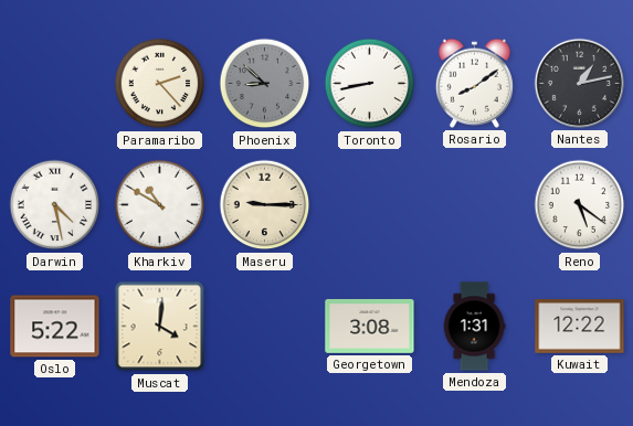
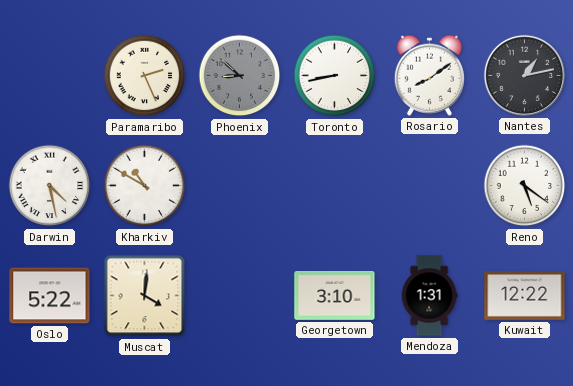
Paramaribo: 2:23 -> 2:26 (145, 76)
Maseru: 9:15 -> none (265, 205)
Georgetown: 3:08 -> 3:10 (335, 295)
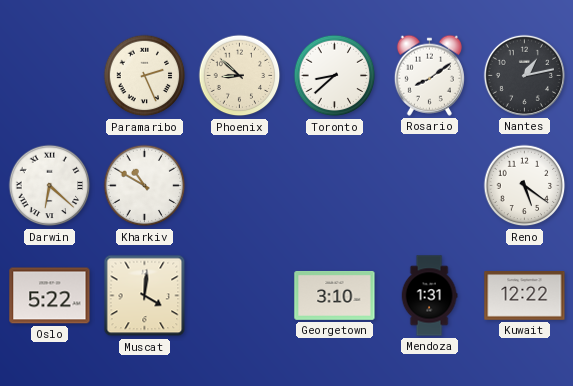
Phoenix dial: grey -> cream (240, 76)
Toronto: 8:43 -> 8:38 (335, 76)
Darwin: 4:28 -> 6:22 (50, 186)
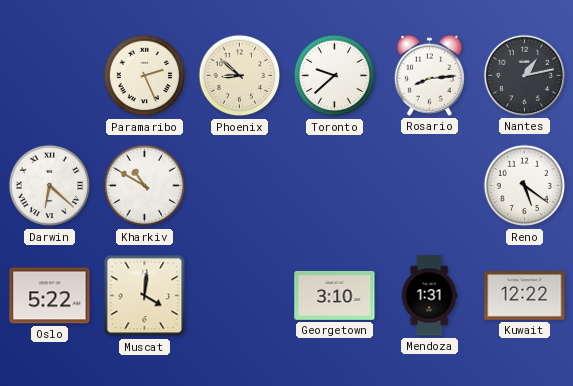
Toronto: 8:38 -> 9:38 (335, 76)
Rosario: 8:09 -> 8:14 (429, 75)
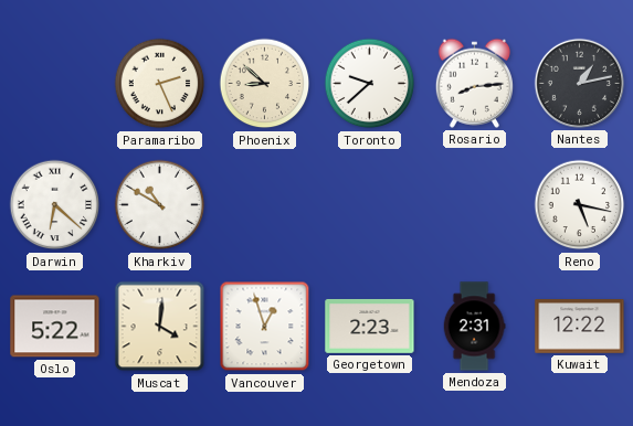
Reno: 5:21 -> 5:17 (580, 205)
Vancouver: none -> 12:57 (265, 327)
Georgetown: 3:10 -> 2:23 (370, 326)
Mendoza: 1:31 -> 2:31 (474, 327)
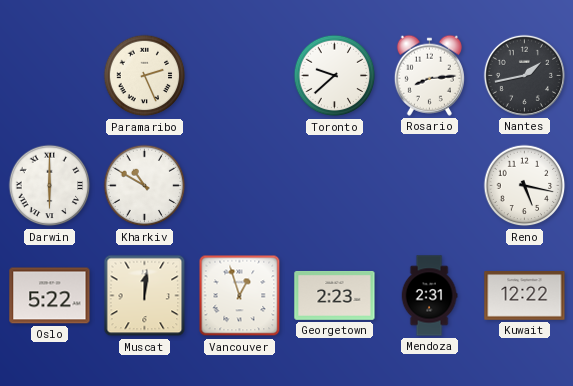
Phoenix: 8:52 -> none (265, 84)
Nantes: 1:13 -> 1:43 (524, 75)
Darwin: 6:22 -> 6:00 (50, 186)
Muscat: 4:01 -> 12:01 (145, 296)
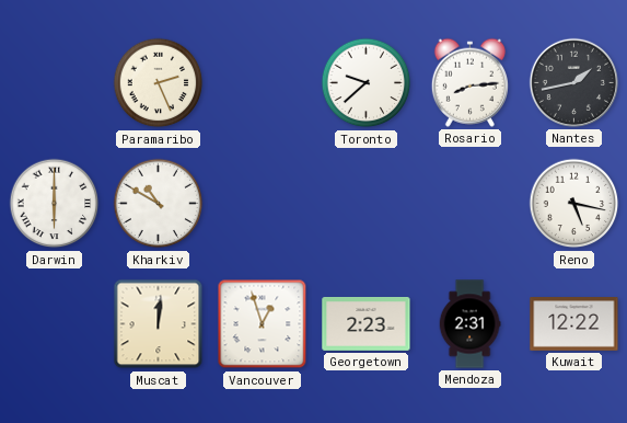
Oslo: 5:22 -> none (50, 296)
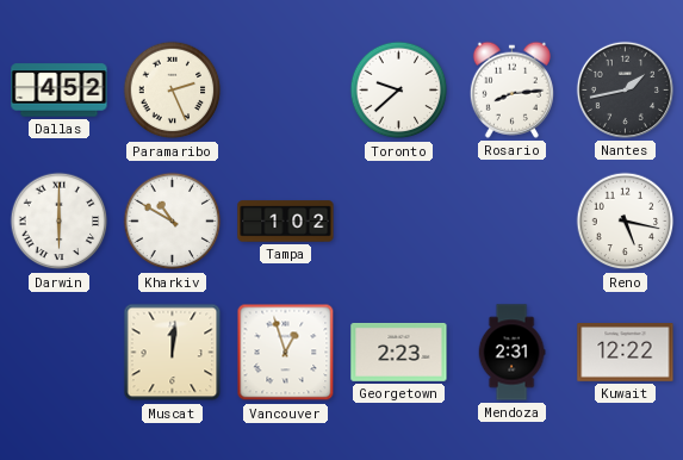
Dallas: none -> 4:52 (60, 91)
Tampa: none -> 1:02 (286, 222)
